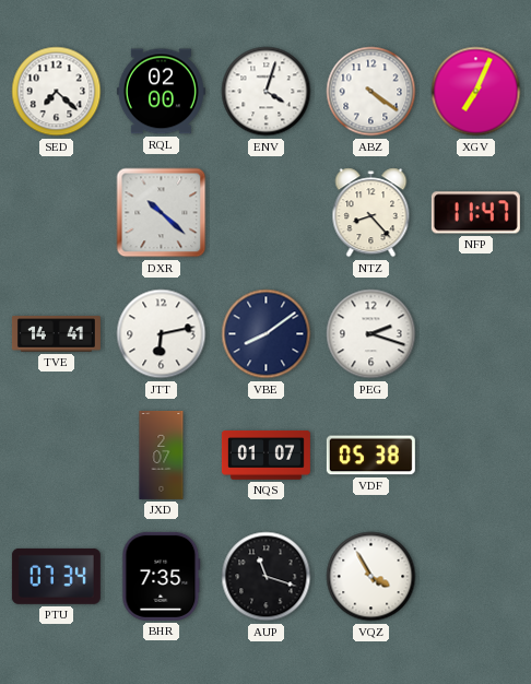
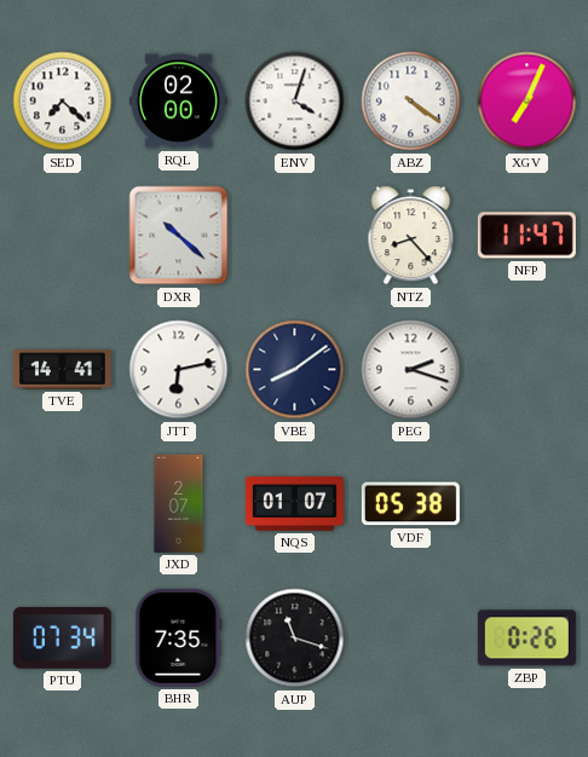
VQZ: 3:55 -> none (371, 577)
ZBP: none -> 0:26 (526, 638)
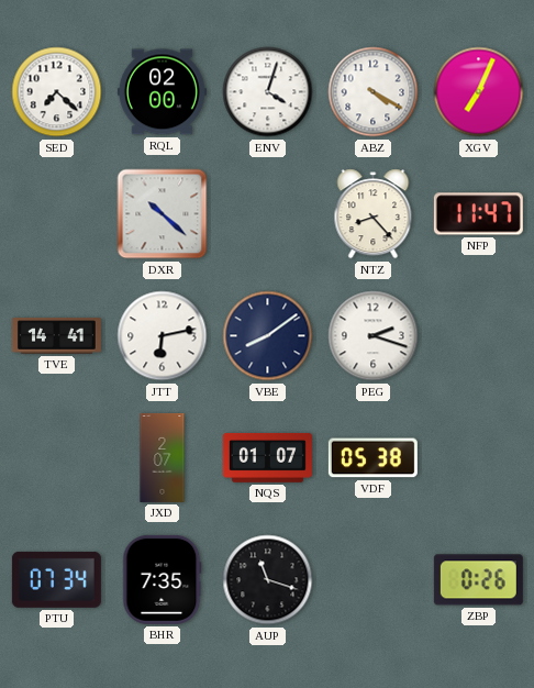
ABZ: 4:21 -> 4:20 (374, 92)
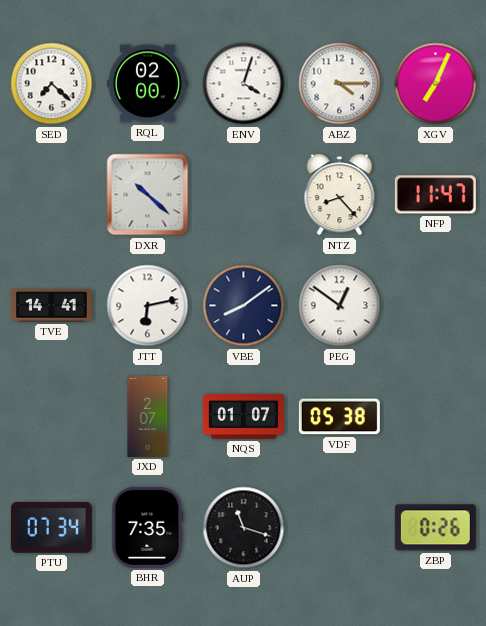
ABZ: 4:20 -> 4:15 (340, 84)
PEG: 2:18 -> 12:51 (340, 306)
